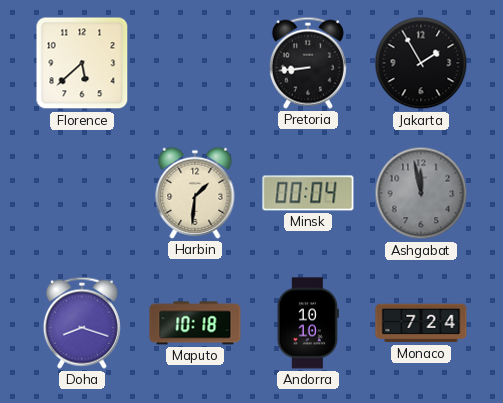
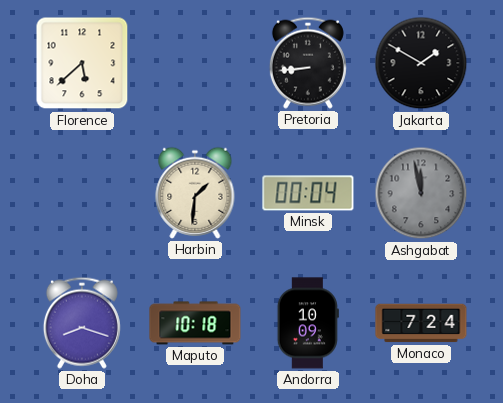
Jakarta: 1:55 -> 1:50 (421, 63)
Andorra: 10:10 -> 10:09 (308, 323)
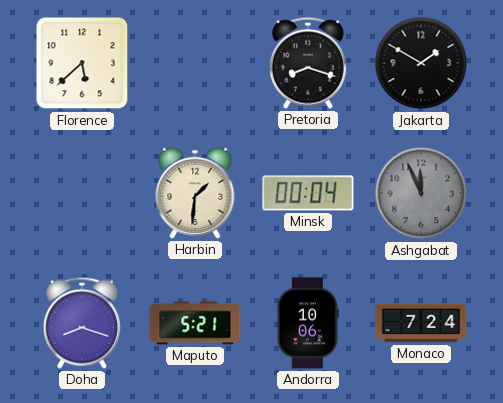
Pretoria: 8:44 -> 8:18 (308, 63)
Ashgabat: 11:58 -> 11:56 (421, 193)
Maputo: 10:18 -> 5:21 (195, 323)
Andorra: 10:09 -> 10:06 (308, 323)
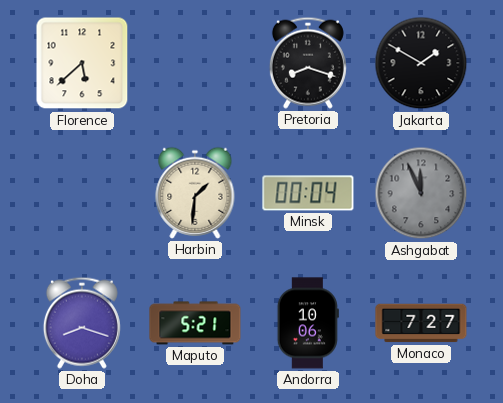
Monaco: 7:24 -> 7:27 (421, 323)
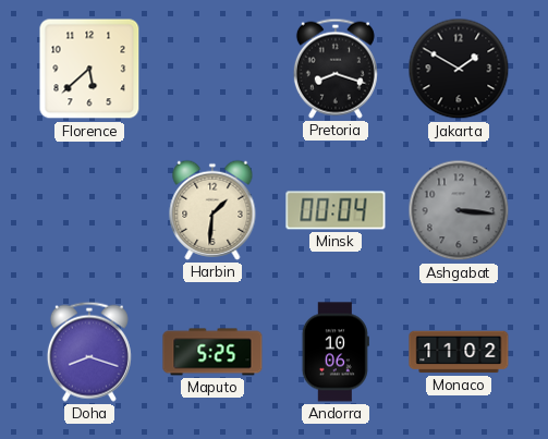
Ashgabat: 11:56 -> 3:16 (459, 210)
Maputo: 5:21 -> 5:25 (212, 352)
Monaco: 7:27 -> 11:02 (459, 352)
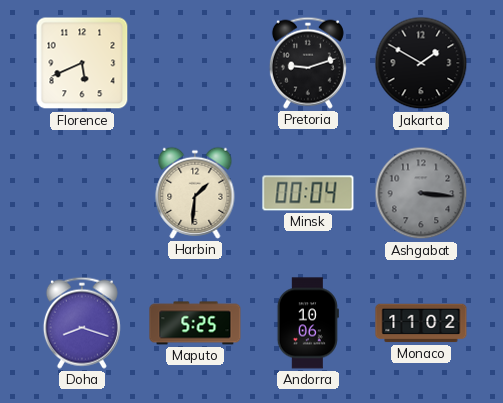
Florence: 5:38 -> 5:41 (82, 63)
Pretoria: 8:18 -> 9:12 (308, 63)
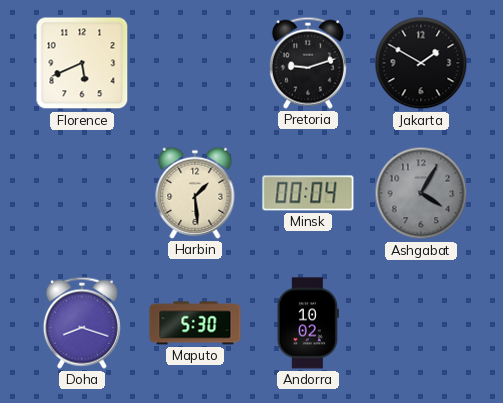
Harbin: 1:31 -> 1:29 (195, 193)
Ashgabat: 3:16 -> 4:05 (421, 193)
Maputo: 5:25 -> 5:30 (195, 323)
Andorra: 10:06 -> 10:02 (308, 323)
Monaco: 11:02 -> none (421, 323)
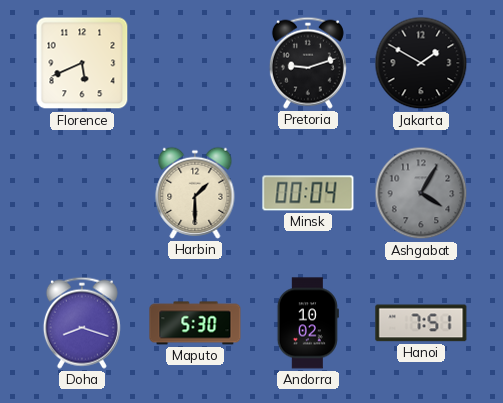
Harbin: 1:29 -> 1:30 (195, 193)
Hanoi: none -> 7:51 (421, 323)
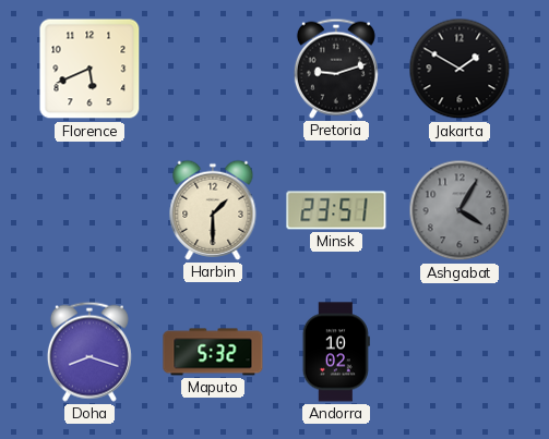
Minsk: 00:04 -> 23:51 (336, 210)
Maputo: 5:30 -> 5:32 (213, 352)
Hanoi: 7:51 -> none (421, 323)
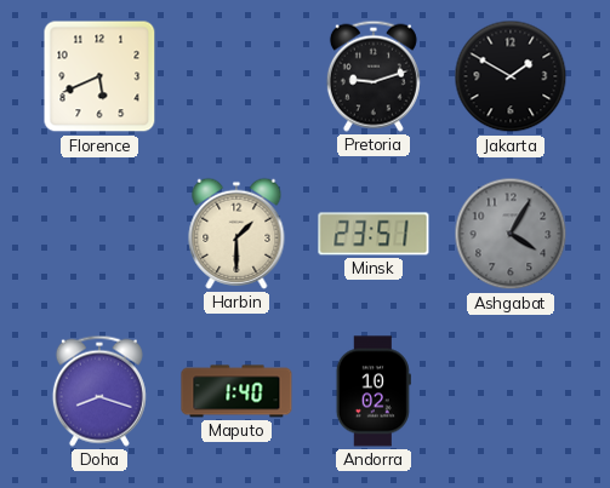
Maputo: 5:32 -> 1:40 (236, 391)
